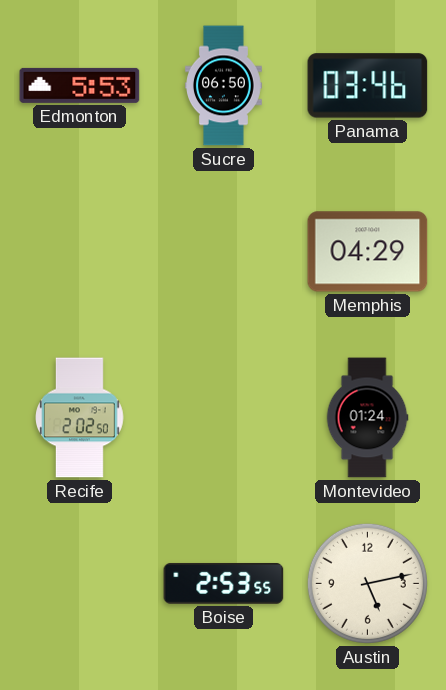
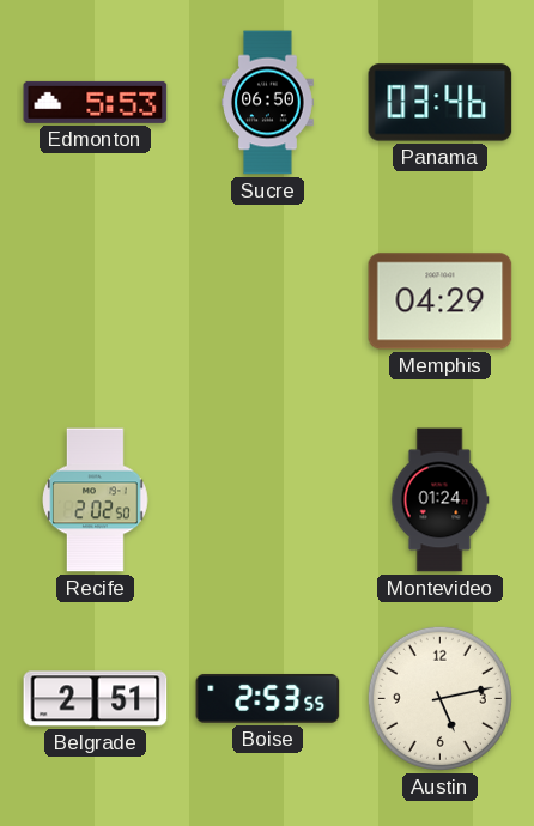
Belgrade: none -> 2:51 (96, 699)
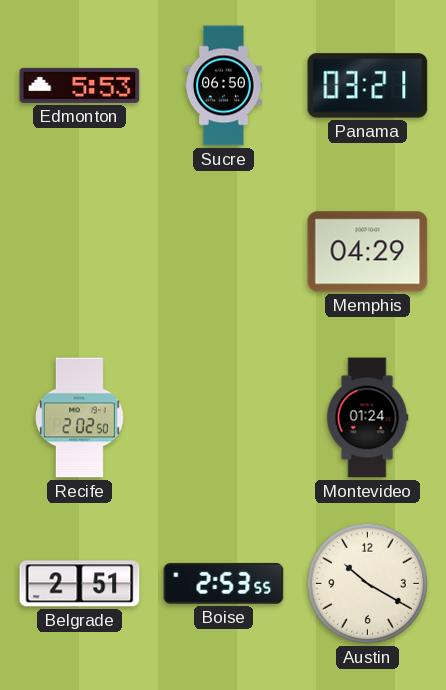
Panama: 03:46 -> 03:21 (368, 86)
Austin: 5:13 -> 10:20 (367, 583)
